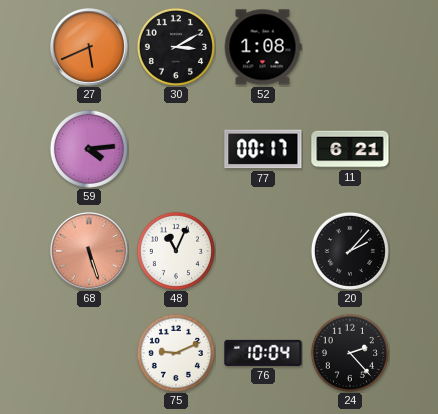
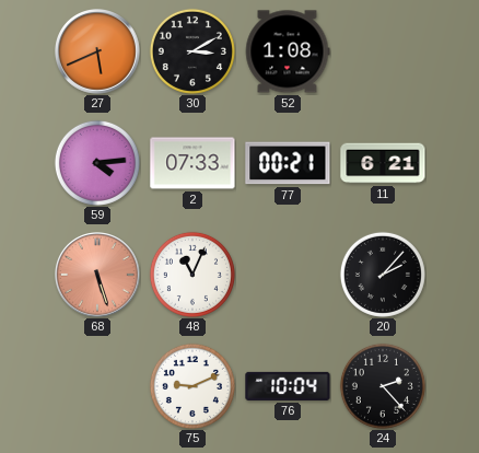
2: none -> 07:33 (192, 163)
77: 00:17 -> 00:21 (288, 163)
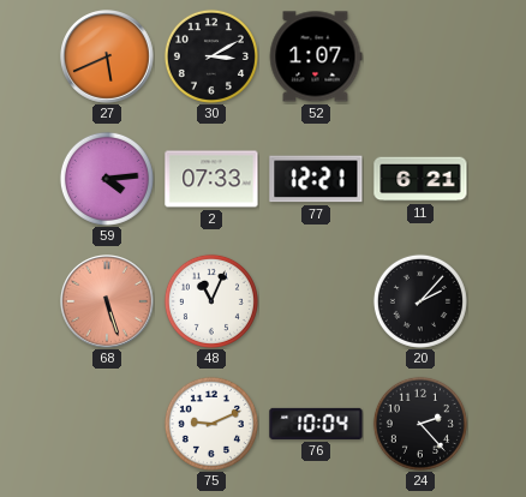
52: 1:08 -> 1:07 (316, 56)
77: 00:21 -> 12:21 (316, 179)
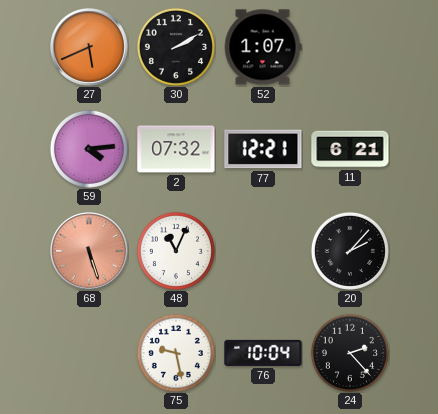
30: 3:10 -> 2:10 (176, 47)
2: 07:33 -> 07:32 (176, 149)
75: 9:11 -> 9:28 (176, 353)
